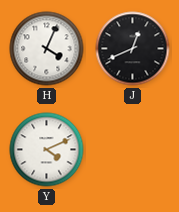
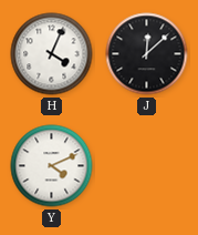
J: 12:41 -> 12:08 (147, 54)
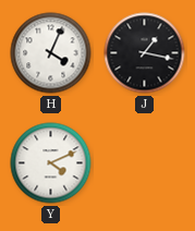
J: 12:08 -> 1:17 (145, 53)
